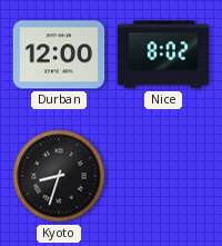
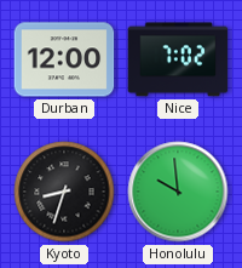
Nice: 8:02 -> 7:02 (178, 59)
Honolulu: none -> 9:59 (178, 192)
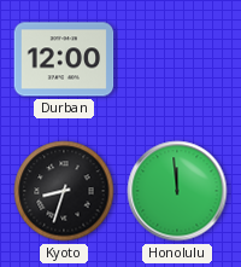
Nice: 7:02 -> none (178, 59)
Honolulu: 9:59 -> 11:59 (177, 191)
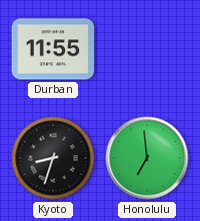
Durban: 12:00 -> 11:55 (53, 49)
Honolulu: 11:59 -> 6:59 (147, 158)
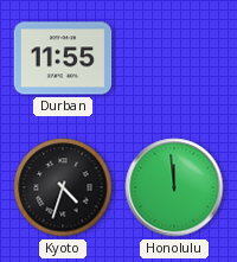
Kyoto: 8:33 -> 4:33 (63, 187)
Honolulu: 6:59 -> 11:59 (174, 187)
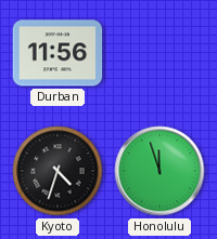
Durban: 11:55 -> 11:56 (58, 53)
Honolulu: 11:59 -> 11:57 (159, 171)
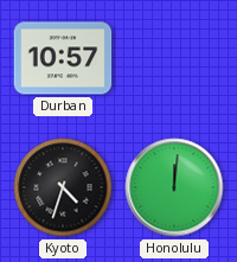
Durban: 11:56 -> 10:57 (63, 58)
Honolulu: 11:57 -> 12:01 (174, 187)
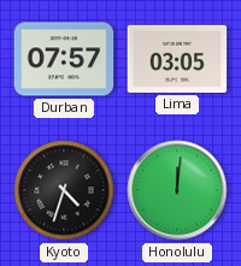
Durban: 10:57 -> 07:57 (64, 59)
Lima: none -> 03:05 (177, 59)
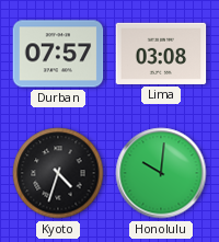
Lima: 03:05 -> 03:08 (161, 54)
Honolulu: 12:01 -> 10:01 (161, 173)
